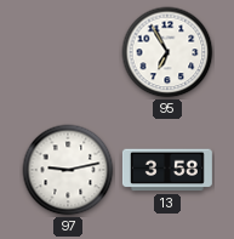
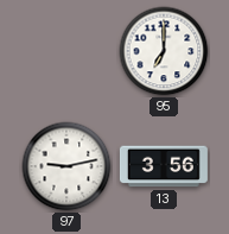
95: 6:55 -> 7:00 (164, 51)
13: 3:58 -> 3:56 (164, 166)
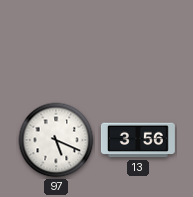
95: 7:00 -> none (164, 51)
97: 9:13 -> 5:19 (56, 140)
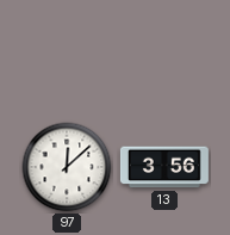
97: 5:19 -> 12:08 (67, 167)
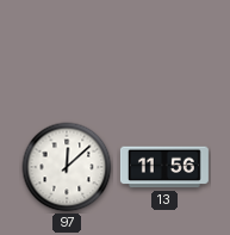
13: 3:56 -> 11:56 (164, 167)
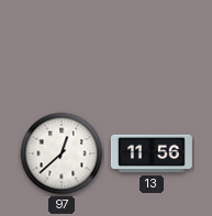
97: 12:08 -> 12:38 (62, 154)
